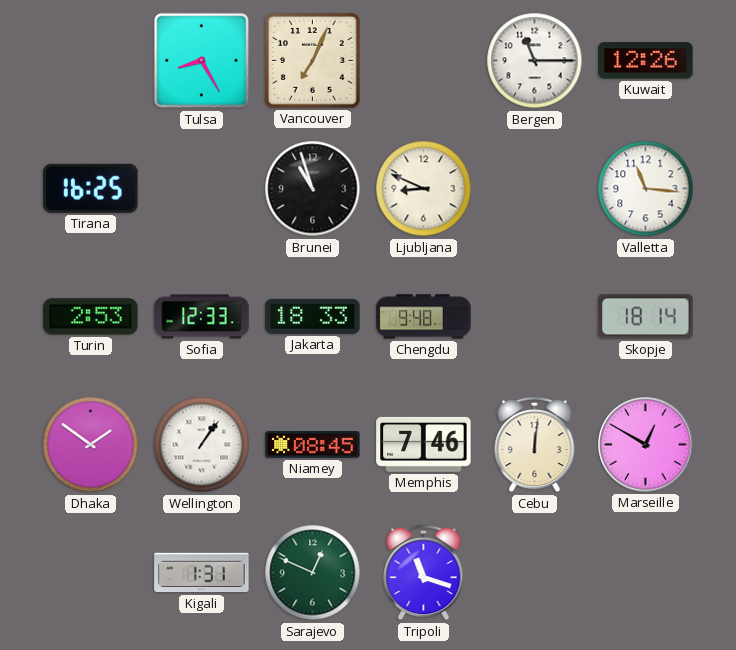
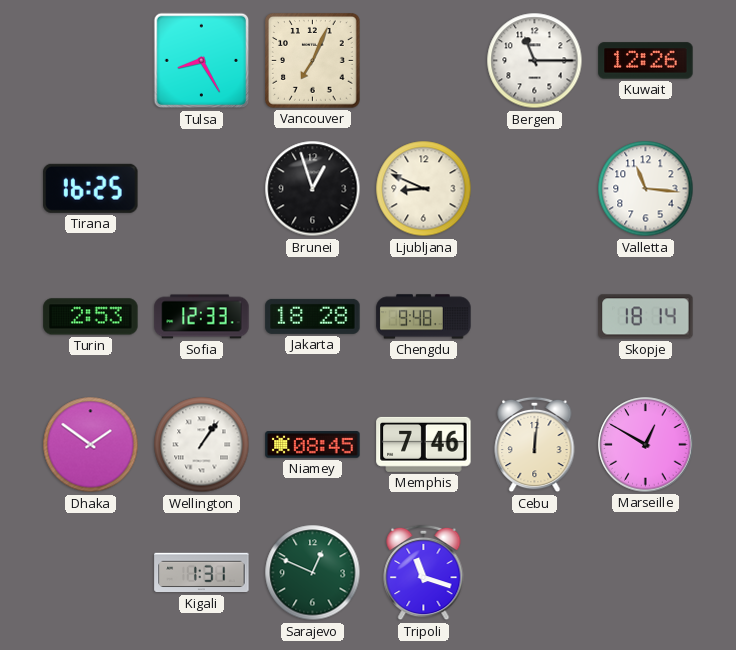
Brunei: 10:57 -> 12:57 (313, 189)
Jakarta: 18:33 -> 18:28 (313, 316)
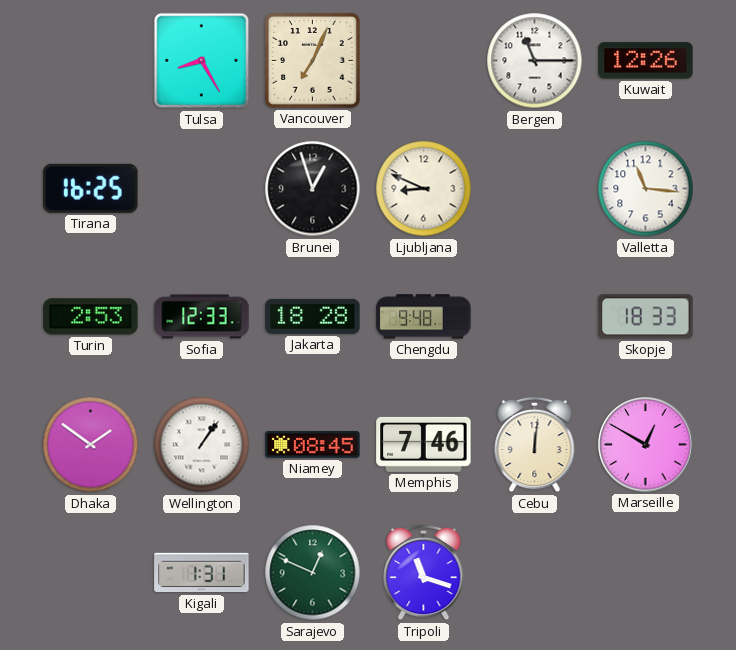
Skopje: 18:14 -> 18:33 (646, 317)
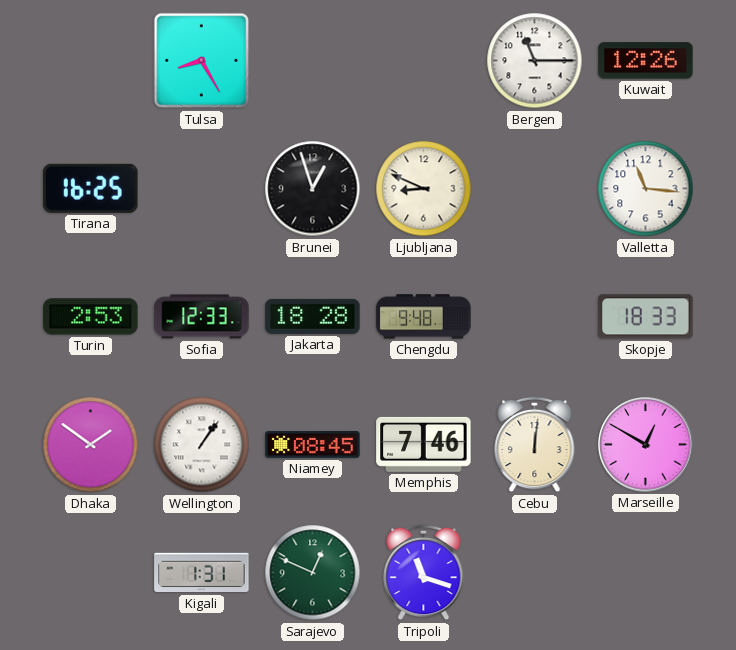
Vancouver: 7:04 -> none (313, 61)
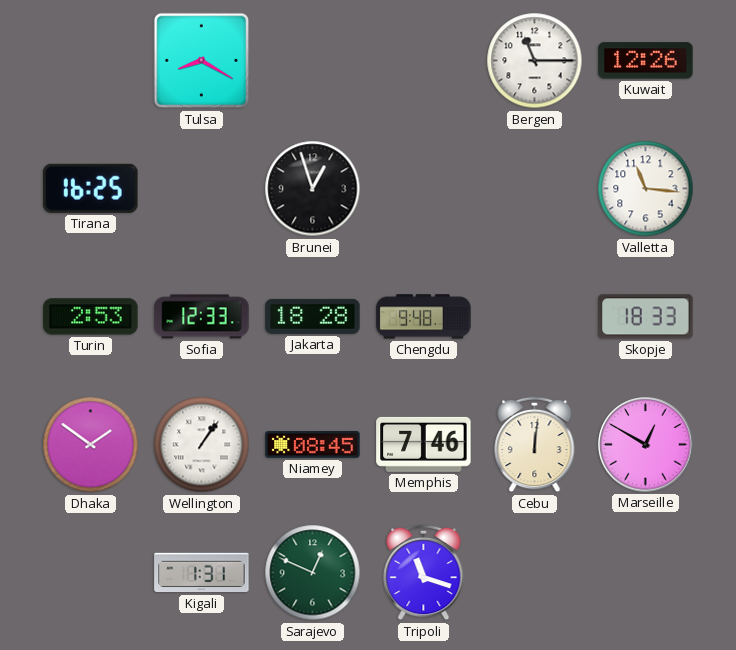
Tulsa: 8:25 -> 8:20 (202, 61)
Ljubljana: 8:49 -> none (424, 189)
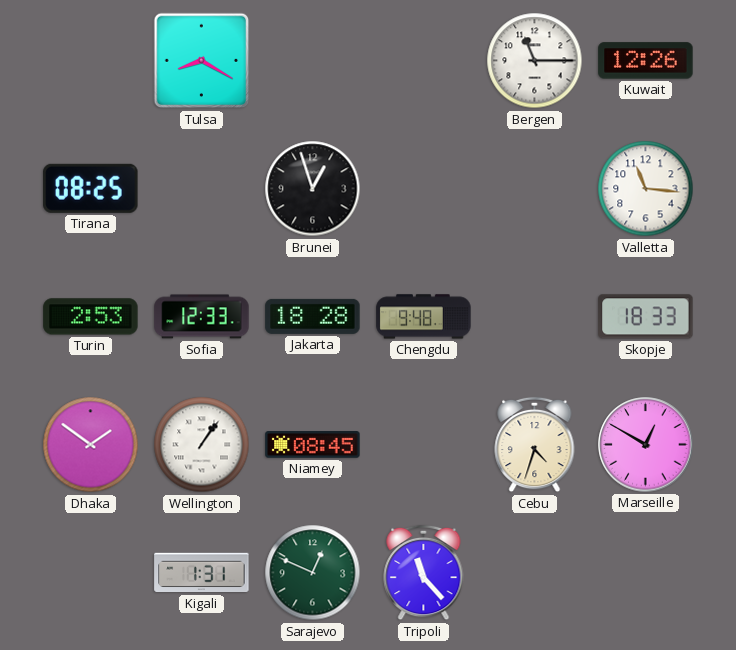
Tirana: 16:25 -> 08:25 (91, 188)
Memphis: 7:46 -> none (424, 444)
Cebu: 12:01 -> 4:33 (535, 445)
Tripoli: 11:18 -> 11:23 (424, 573)
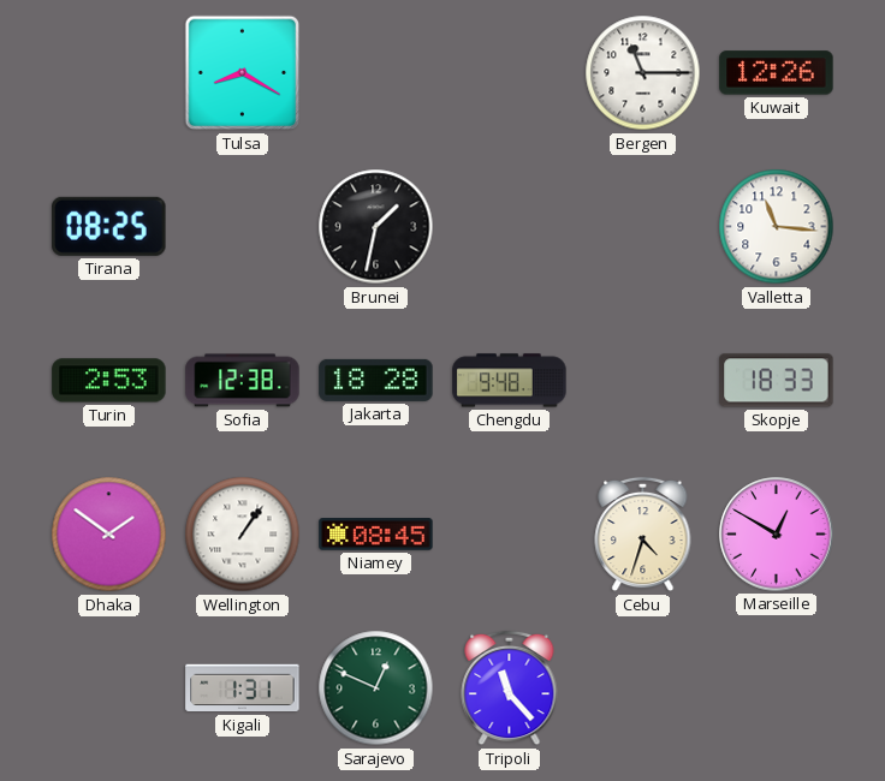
Brunei: 12:57 -> 1:32 (376, 227)
Sofia: 12:33 -> 12:38 (243, 381)
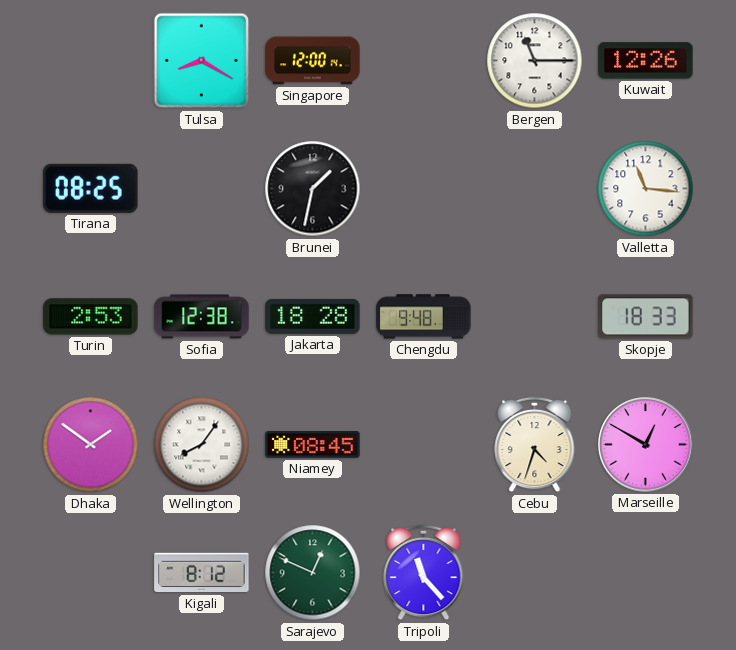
Singapore: none -> 12:00 (313, 61)
Wellington: 1:06 -> 8:06 (202, 445)
Kigali: 1:31 -> 8:12 (202, 573)
